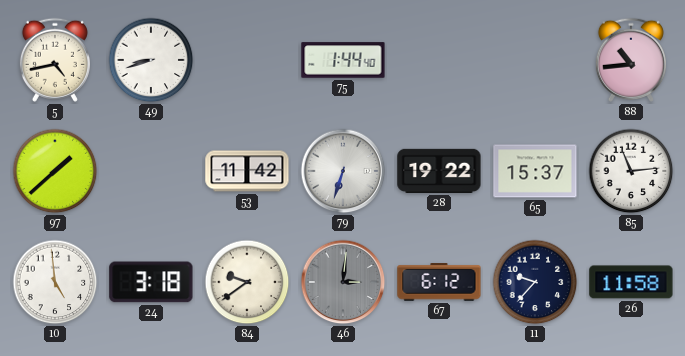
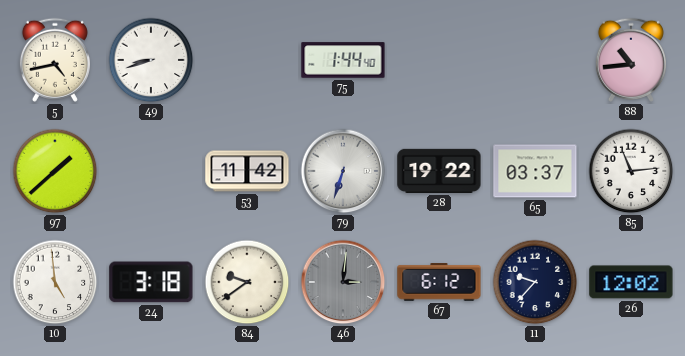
65: 15:37 -> 03:37 (535, 171)
26: 11:58 -> 12:02 (631, 282)
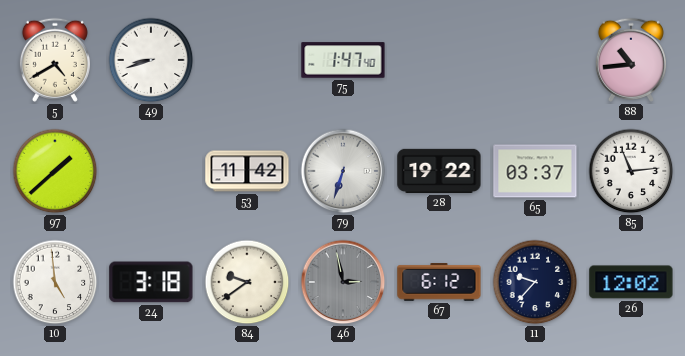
5: 4:43 -> 4:40 (55, 60)
75: 1:44 -> 1:47 (343, 60)
46: 3:01 -> 2:58 (343, 282)
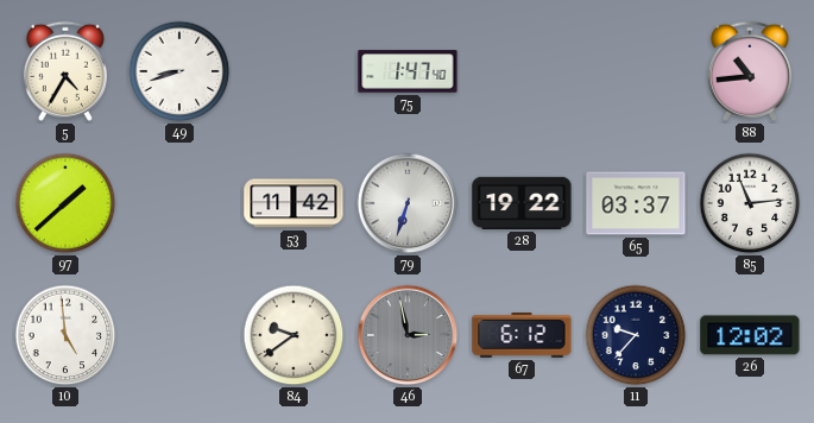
5: 4:40 -> 4:35 (65, 71)
24: 3:18 -> none (151, 282)
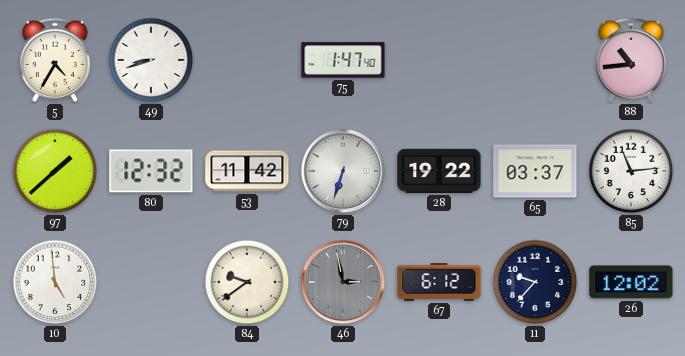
80: none -> 12:32 (151, 171)
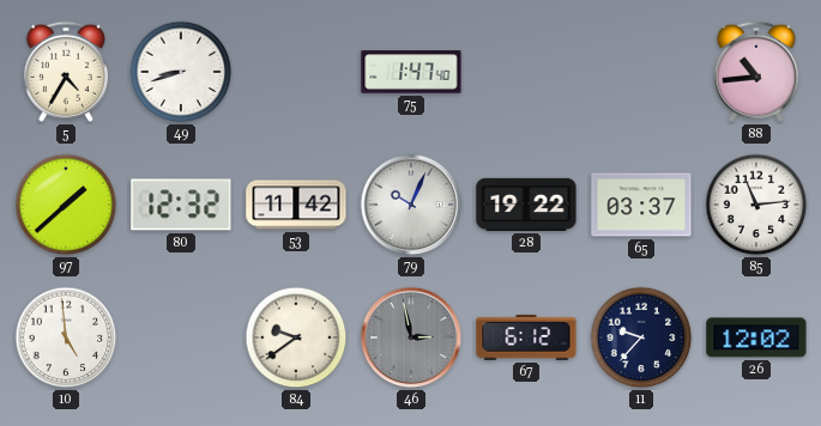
79: 6:33 -> 10:04 (411, 205)
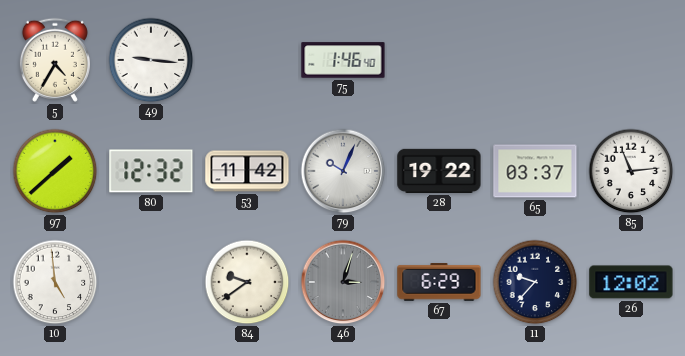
49: 8:42 -> 9:16 (151, 60)
75: 1:47 -> 1:46 (343, 60)
88: 10:44 -> none (756, 72)
46: 2:58 -> 3:03 (343, 282)
67: 6:12 -> 6:29 (439, 282)
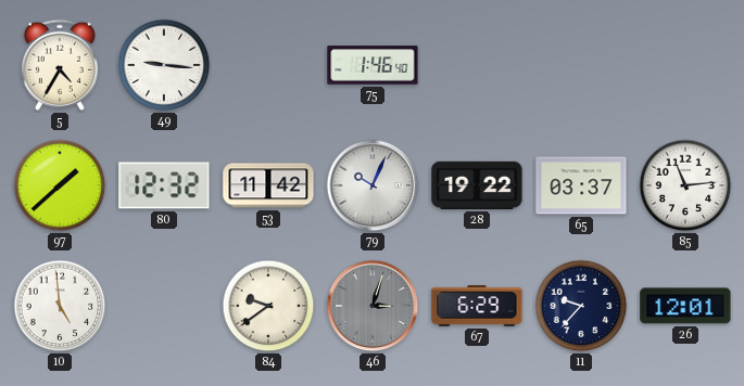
26: 12:02 -> 12:01 (685, 306)
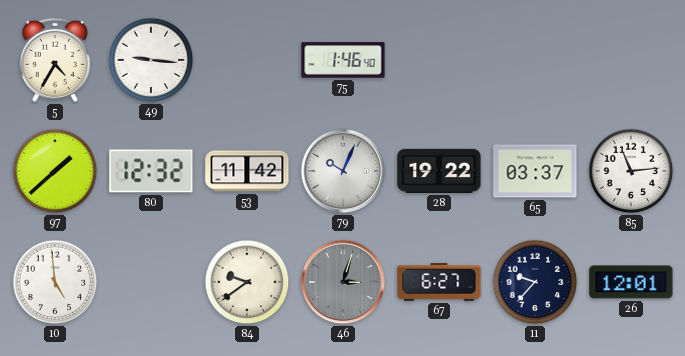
67: 6:29 -> 6:27 (439, 282)
